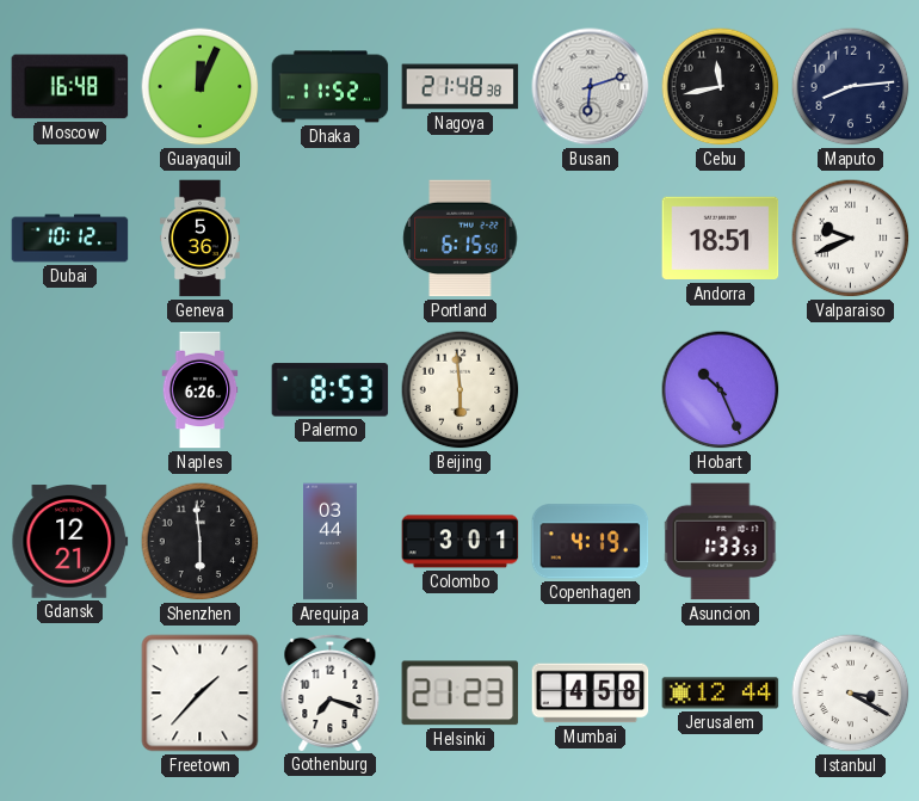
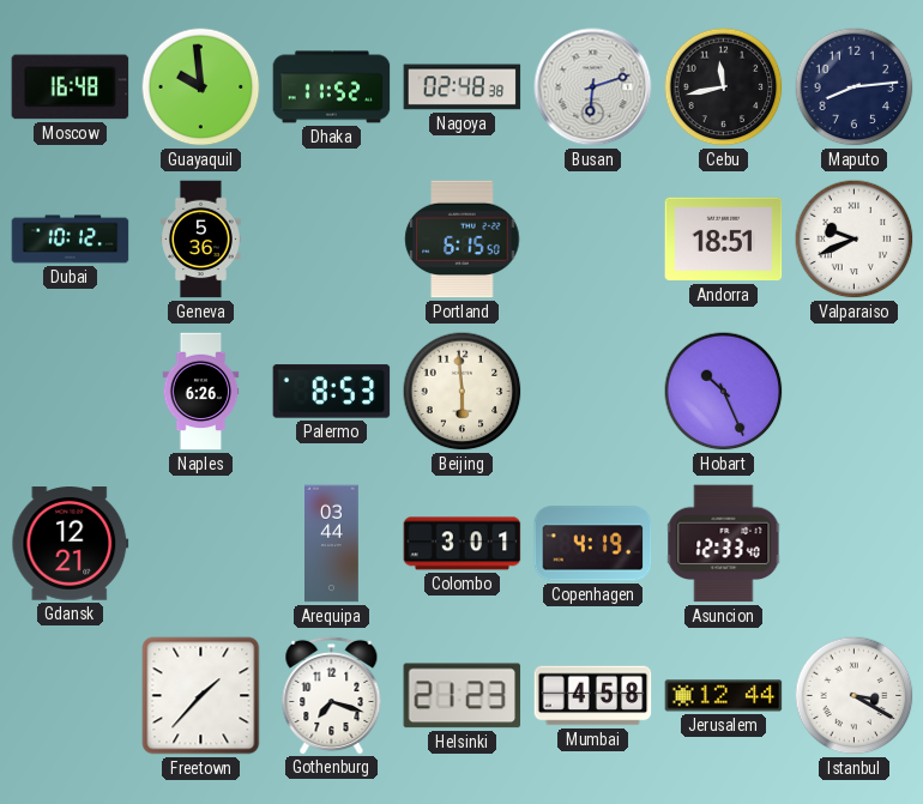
Guayaquil: 12:04 -> 9:59 (201, 87)
Nagoya: 21:48 -> 02:48 (463, 87)
Shenzhen: 5:59 -> none (201, 542)
Asuncion: 1:33 -> 12:33 (724, 544)
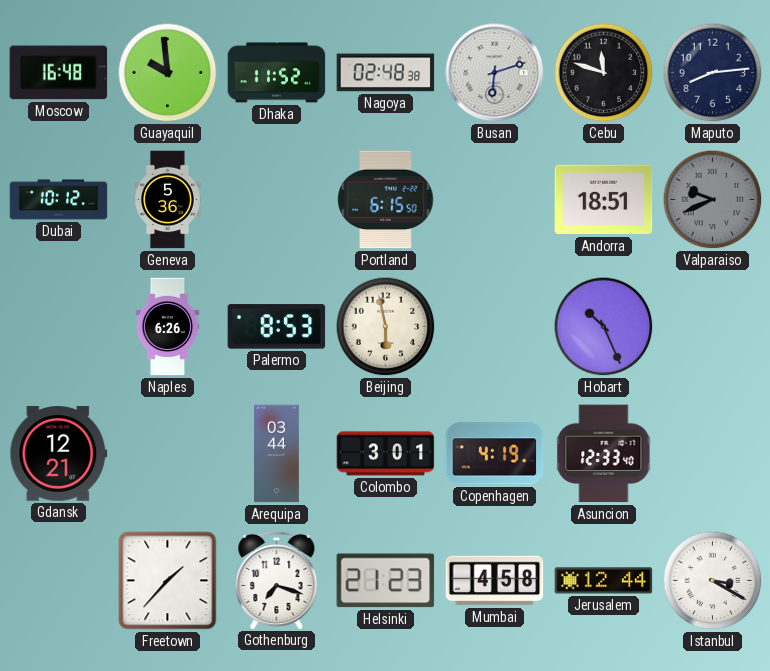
Cebu: 11:43 -> 11:48 (604, 73)
Valparaiso dial: white -> grey (713, 200)
Beijing: 5:59 -> 5:58 (386, 327)
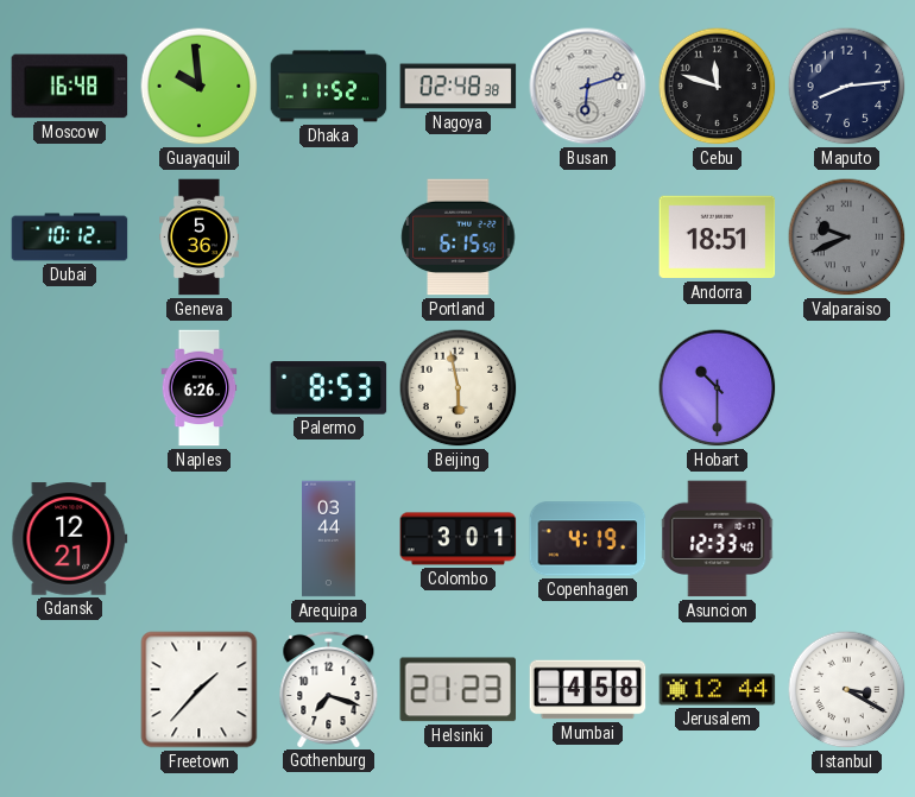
Hobart: 10:26 -> 10:30 (718, 388)
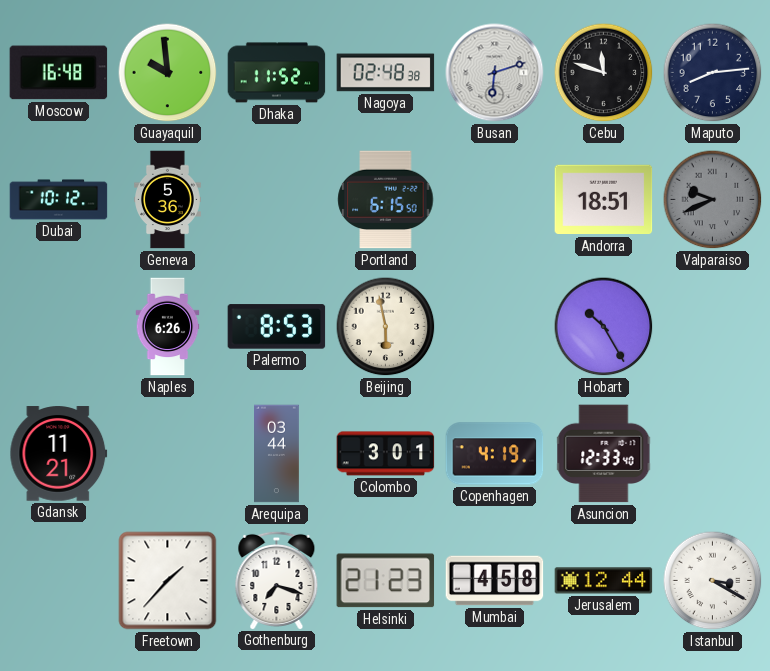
Hobart: 10:30 -> 10:25 (604, 327)
Gdansk: 12:21 -> 11:21 (59, 454)
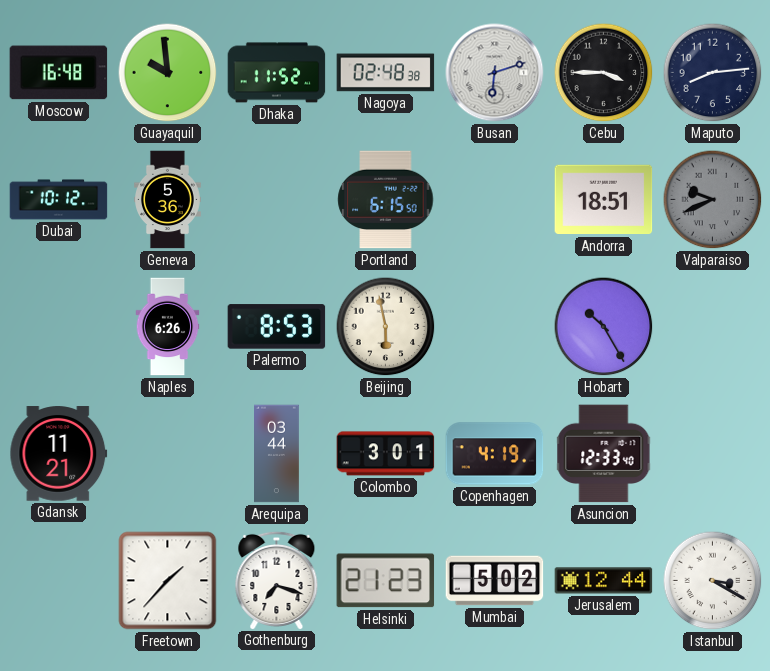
Cebu: 11:48 -> 3:45 (604, 73)
Mumbai: 4:58 -> 5:02 (495, 581)
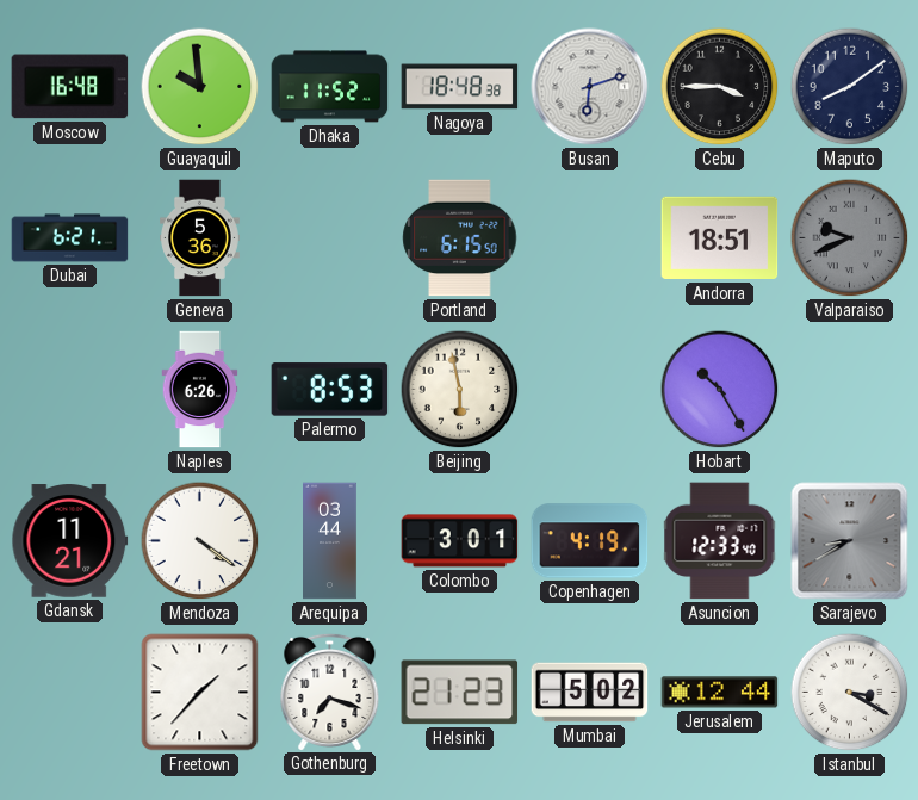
Nagoya: 02:48 -> 18:48 (460, 87)
Maputo: 8:14 -> 8:09 (850, 87)
Dubai: 10:12 -> 6:21 (70, 238)
Mendoza: none -> 4:21 (200, 541)
Sarajevo: none -> 8:40 (850, 541)
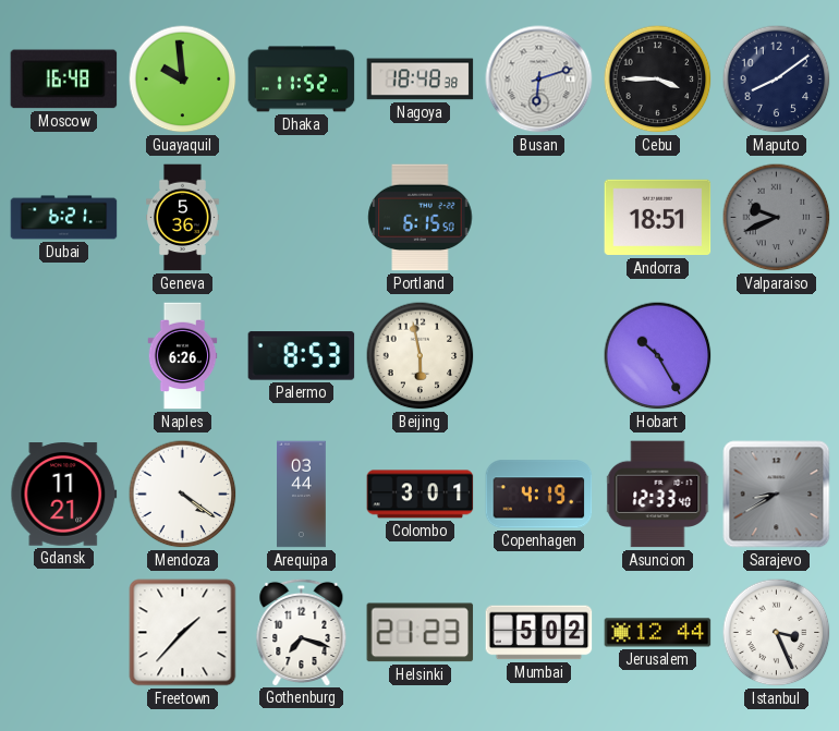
Istanbul: 3:20 -> 3:26 (777, 633)
